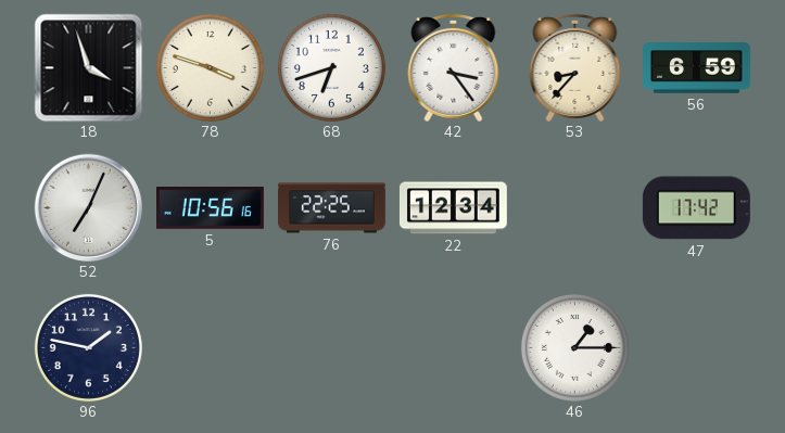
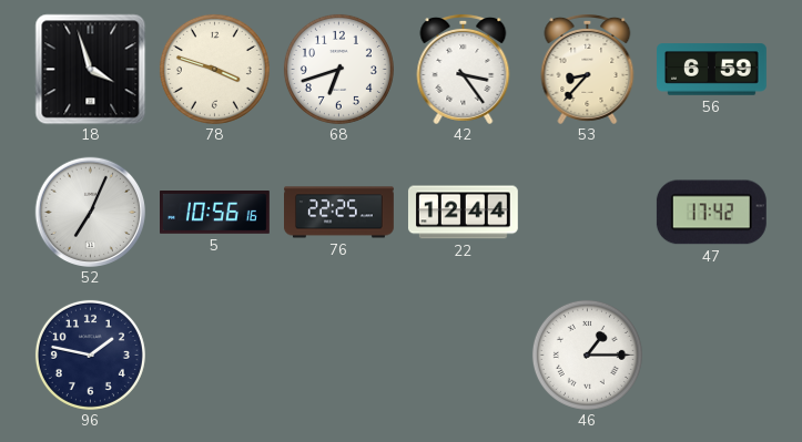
22: 12:34 -> 12:44 (463, 213)
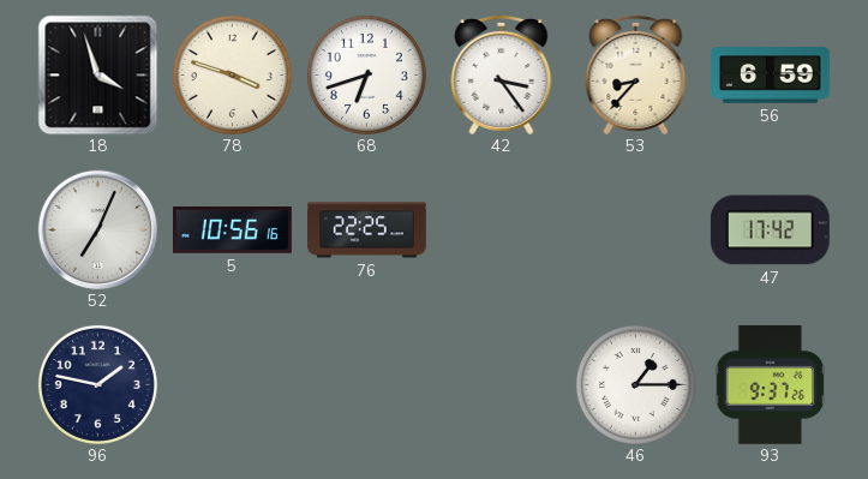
22: 12:44 -> none (463, 213)
93: none -> 9:37 (770, 384)
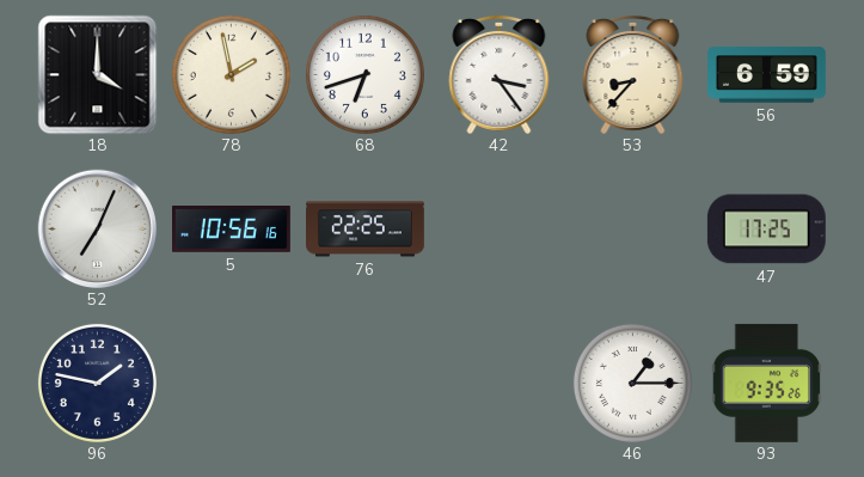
18: 3:57 -> 4:00 (97, 74)
78: 3:48 -> 1:58 (231, 74)
47: 17:42 -> 17:25 (766, 230)
93: 9:37 -> 9:35 (766, 383)
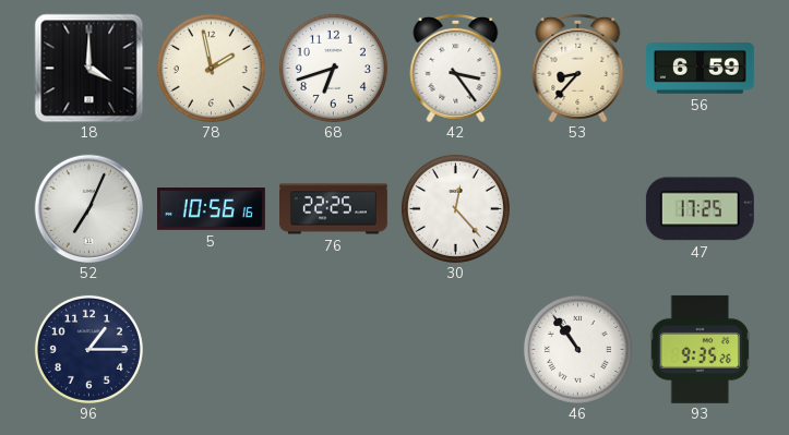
30: none -> 12:23 (455, 208)
96: 1:47 -> 1:15 (88, 349)
46: 1:15 -> 10:54 (577, 349)
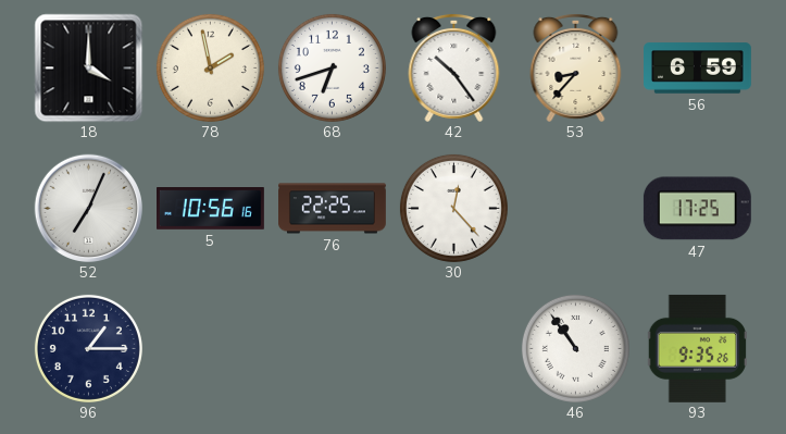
42: 3:24 -> 10:24 (454, 67)
